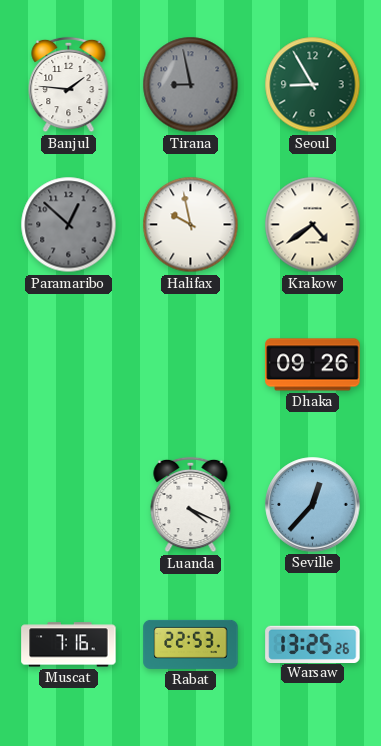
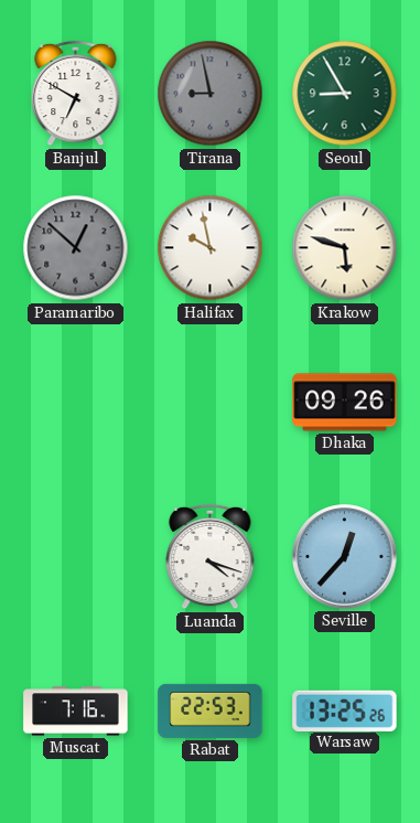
Banjul: 1:46 -> 6:50 (76, 94)
Krakow: 4:39 -> 5:48 (345, 248)
Luanda: 4:19 -> 4:18 (211, 557)
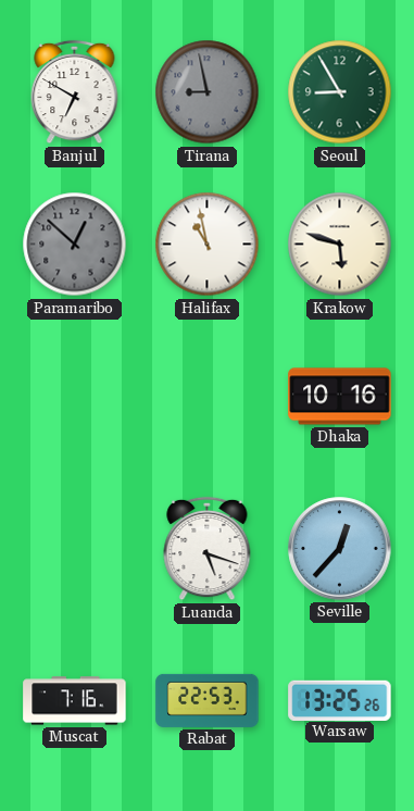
Halifax: 9:58 -> 10:58 (208, 245)
Dhaka: 09:26 -> 10:16 (340, 397)
Luanda: 4:18 -> 5:18 (208, 549)
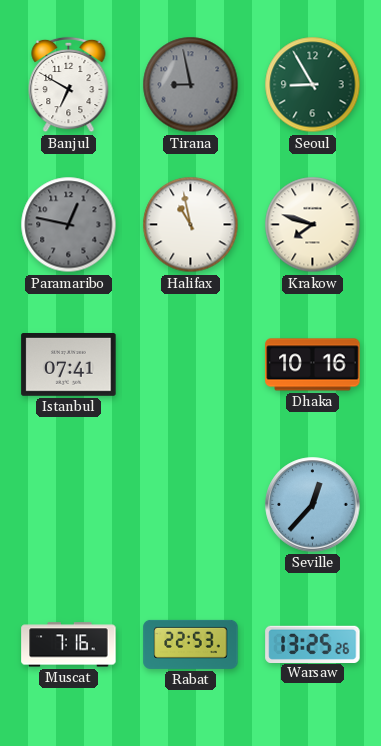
Paramaribo: 12:52 -> 12:47 (69, 225)
Krakow: 5:48 -> 7:48 (313, 225)
Istanbul: none -> 07:41 (69, 365)
Luanda: 5:18 -> none (208, 549)
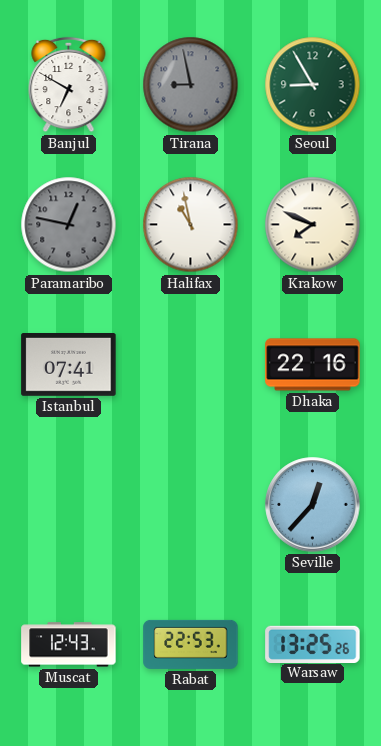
Krakow: 7:48 -> 7:49 (313, 225)
Dhaka: 10:16 -> 22:16 (313, 365)
Muscat: 7:16 -> 12:43 (69, 645)
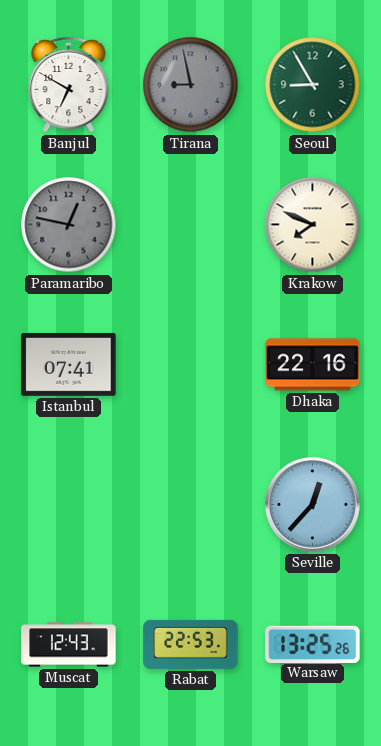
Halifax: 10:58 -> none (191, 225)
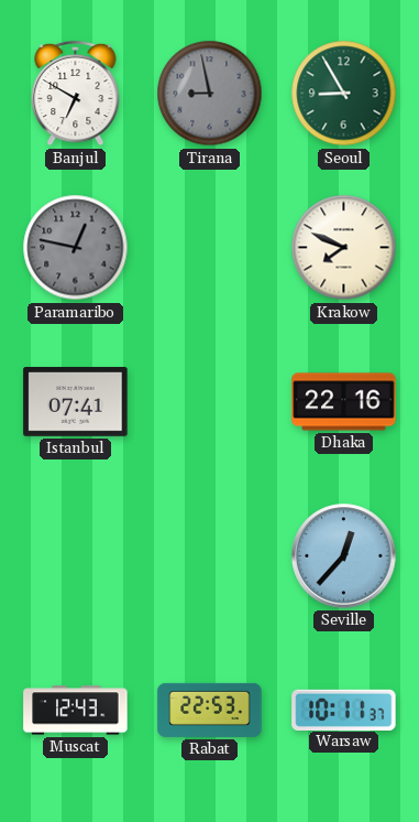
Warsaw: 13:25 -> 10:11 (344, 710)
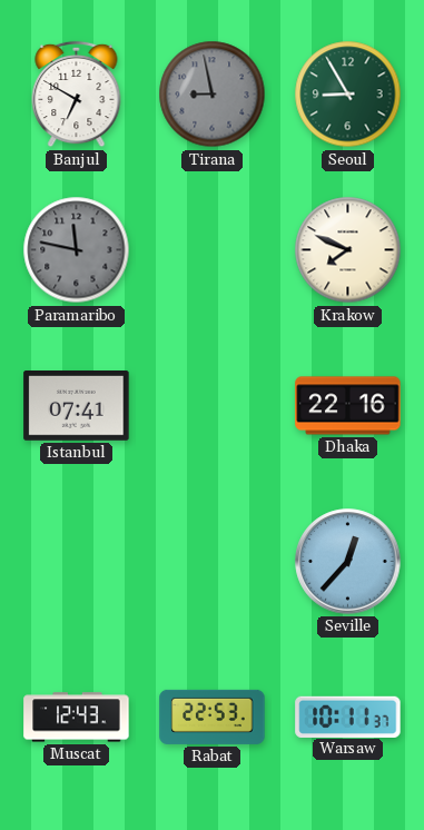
Paramaribo: 12:47 -> 11:47 (77, 250)
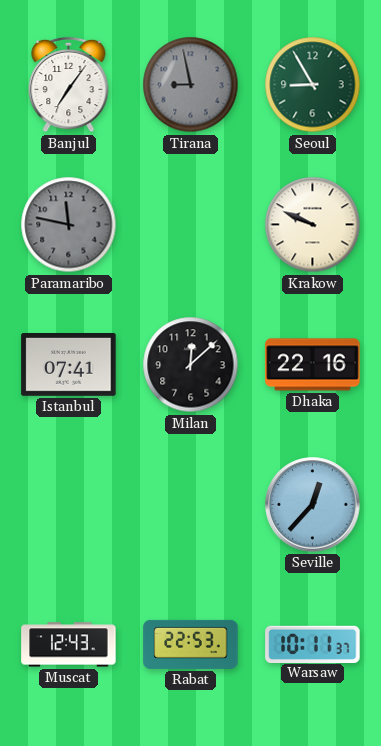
Banjul: 6:50 -> 7:06 (69, 85)
Krakow: 7:49 -> 9:49 (313, 225)
Milan: none -> 12:08 (191, 365)
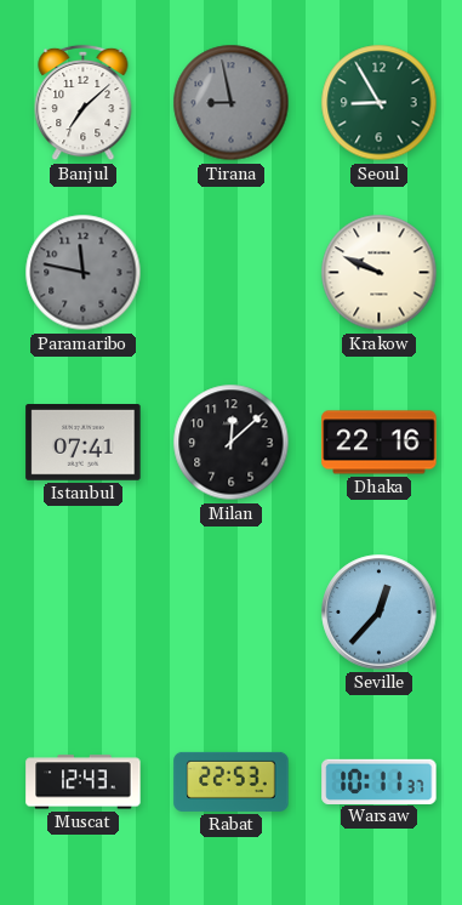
Banjul: 7:06 -> 7:08 (84, 103)
